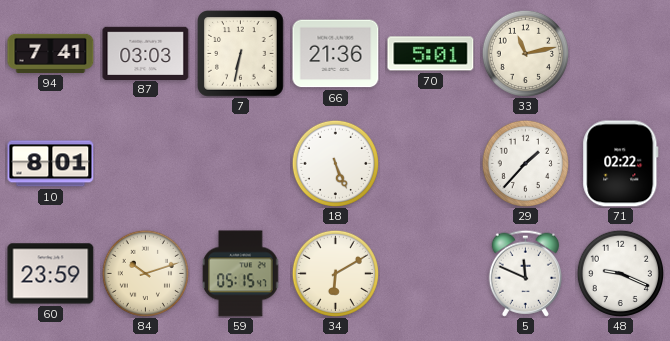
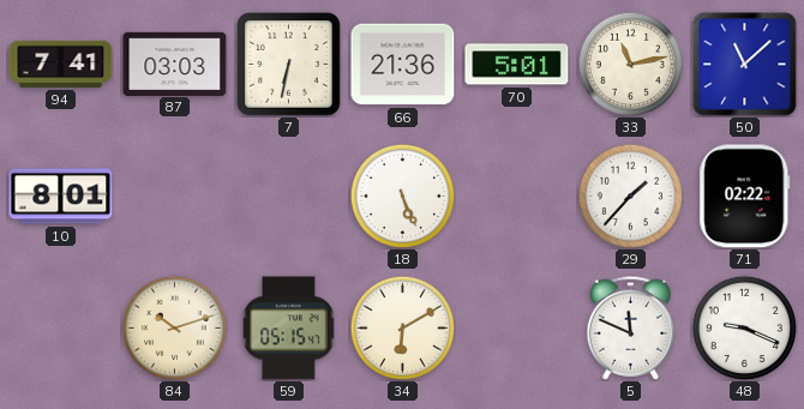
50: none -> 11:08 (745, 65)
60: 23:59 -> none (51, 274)
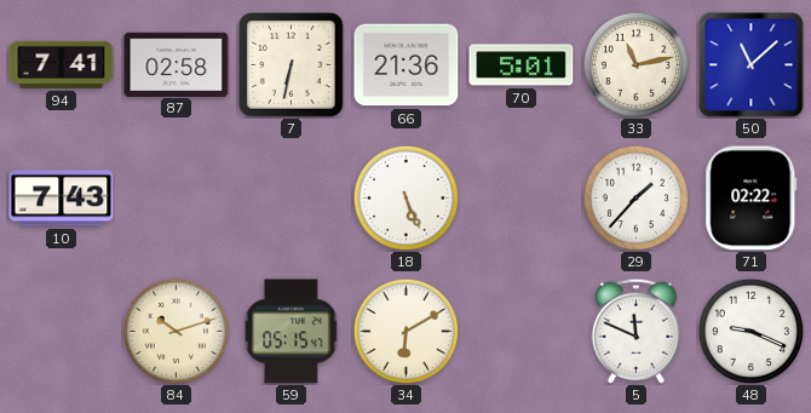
87: 03:03 -> 02:58 (177, 64)
10: 8:01 -> 7:43 (62, 199)
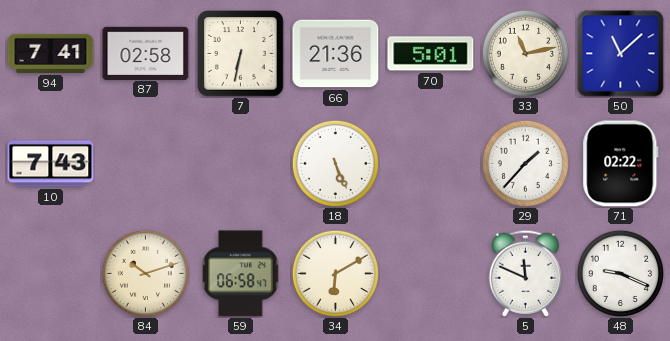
59: 05:15 -> 06:58 (241, 274)
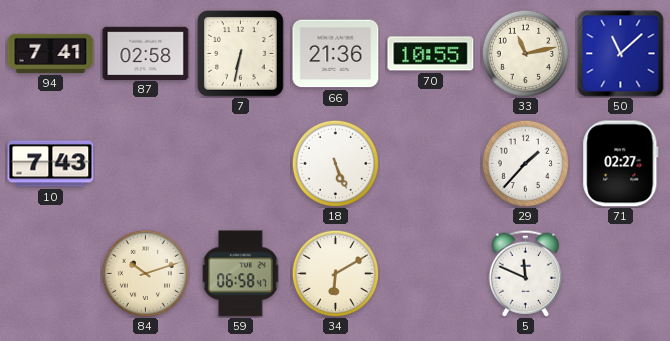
70: 5:01 -> 10:55 (431, 54)
71: 02:22 -> 02:27 (621, 164)
48: 9:19 -> none (620, 273)
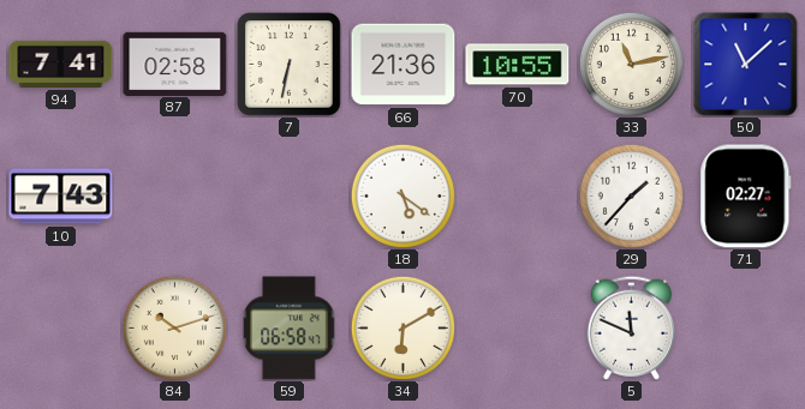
18: 5:26 -> 5:21 (402, 196)
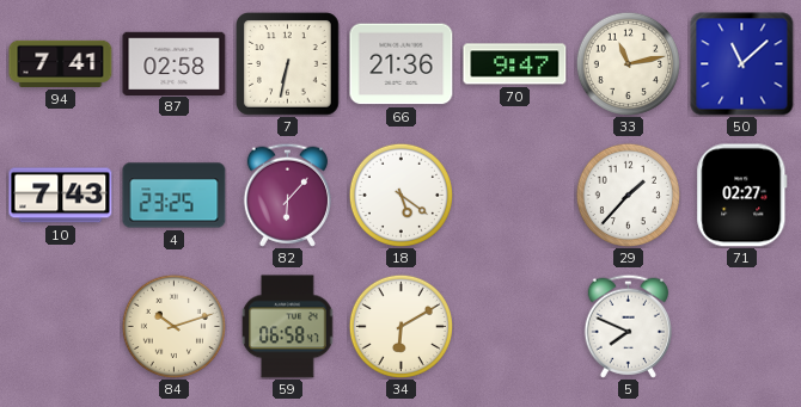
70: 10:55 -> 9:47 (515, 64)
4: none -> 23:25 (175, 196)
82: none -> 6:07 (287, 195)
5: 11:49 -> 7:49 (628, 326)
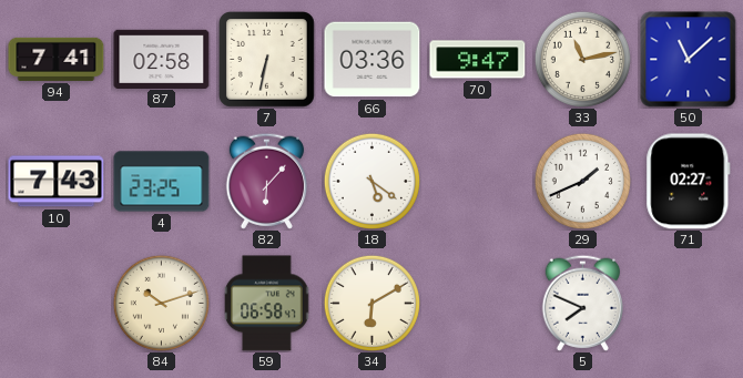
66: 21:36 -> 03:36 (373, 60)
29: 1:37 -> 1:41 (582, 181)
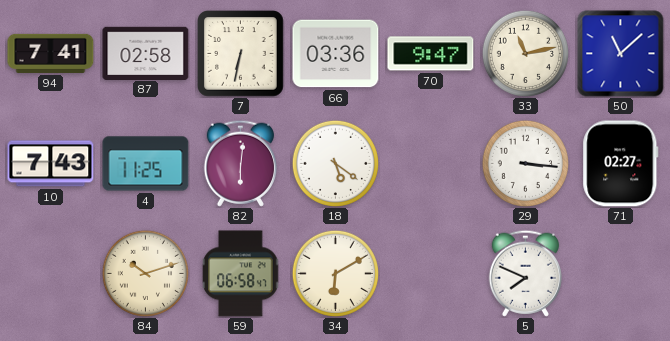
4: 23:25 -> 11:25 (146, 164)
82: 6:07 -> 6:01 (240, 163)
29: 1:41 -> 3:16 (525, 163)
